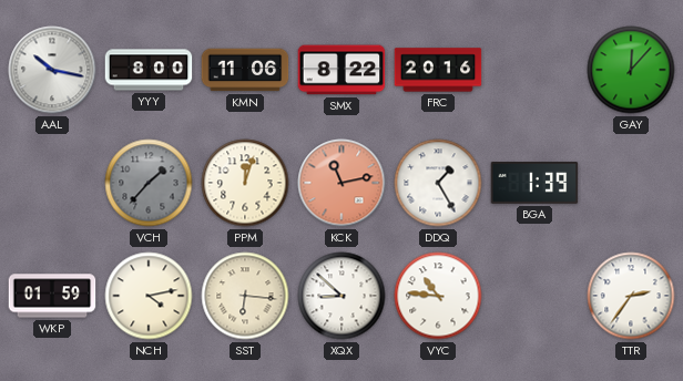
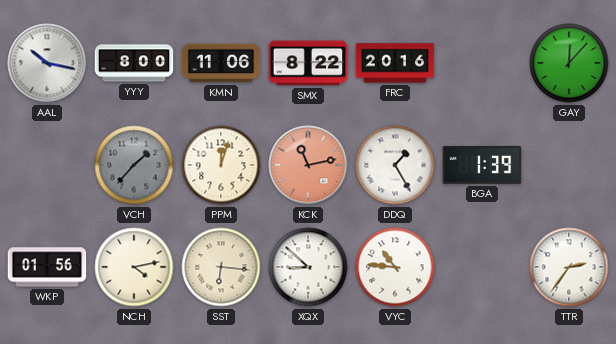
WKP: 01:59 -> 01:56 (47, 267)
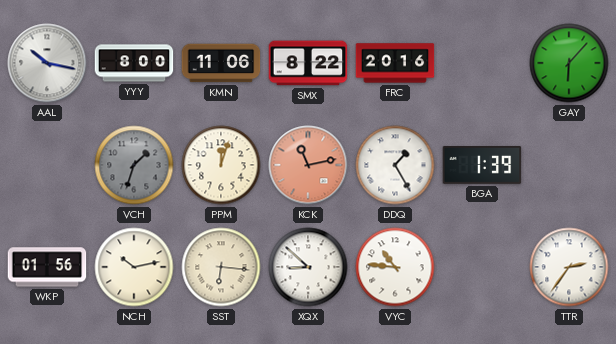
GAY: 12:07 -> 6:07 (569, 63)
VCH: 1:37 -> 1:33 (134, 165)
NCH: 4:13 -> 10:13 (134, 267)
